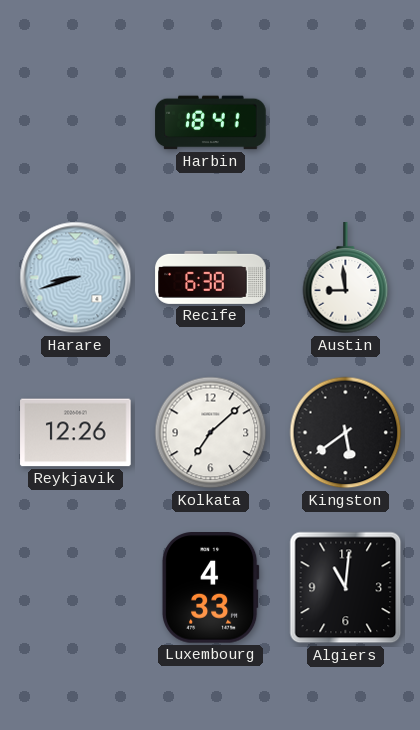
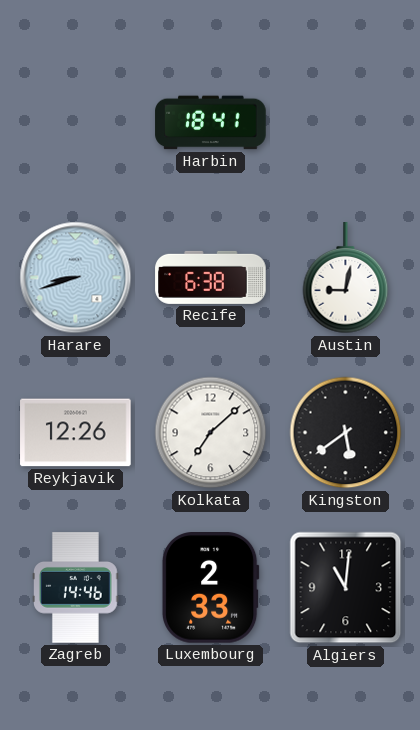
Austin: 8:59 -> 9:02 (346, 278)
Zagreb: none -> 14:46 (76, 588)
Luxembourg: 4:33 -> 2:33 (210, 588)
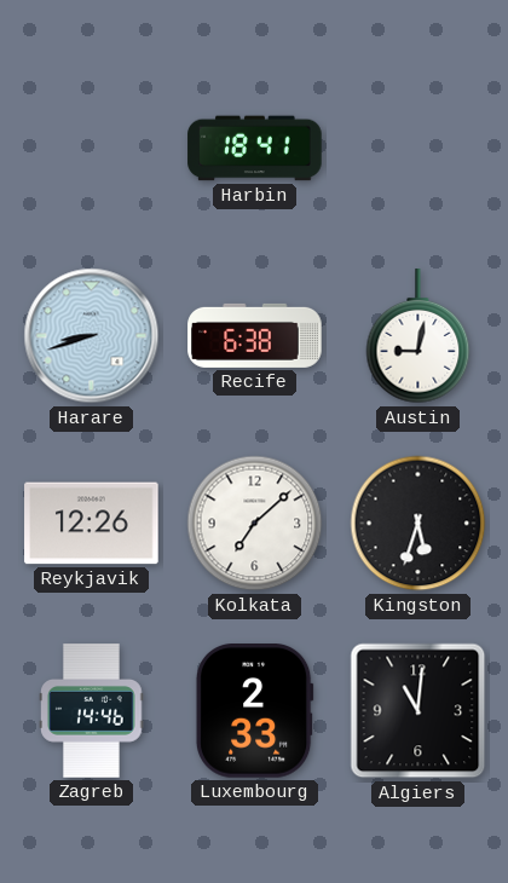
Kingston: 5:39 -> 5:33 (418, 524)
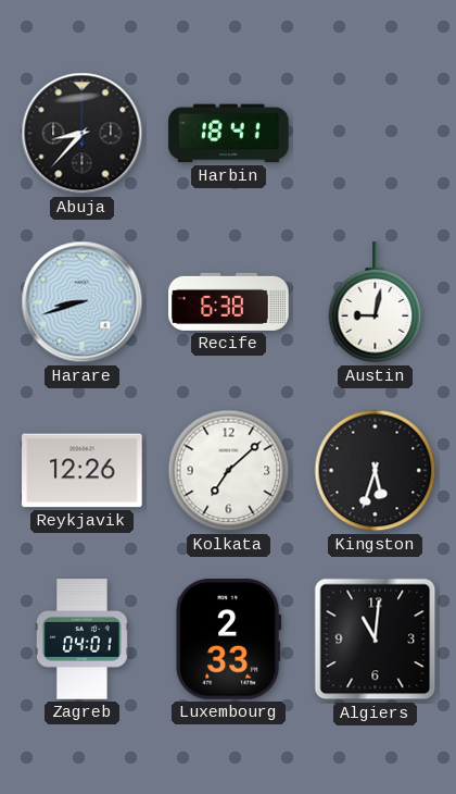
Abuja: none -> 8:37 (83, 134)
Zagreb: 14:46 -> 04:01 (83, 640)
